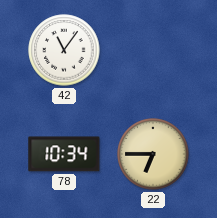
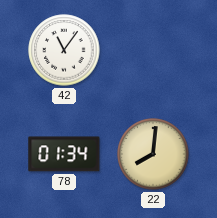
78: 10:34 -> 01:34 (64, 154)
22: 6:45 -> 8:01 (153, 154)
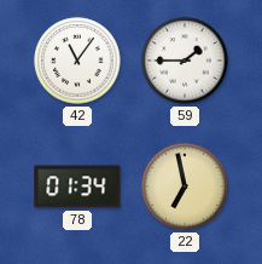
59: none -> 1:45 (185, 61)
22: 8:01 -> 6:58 (185, 186)
